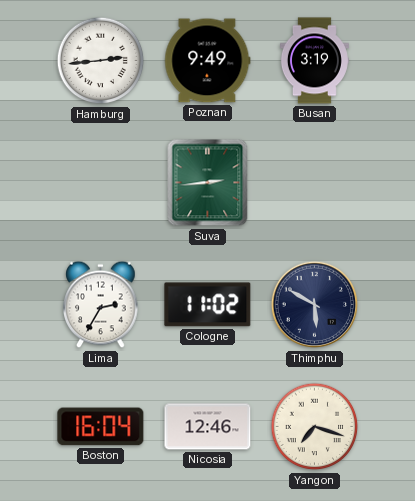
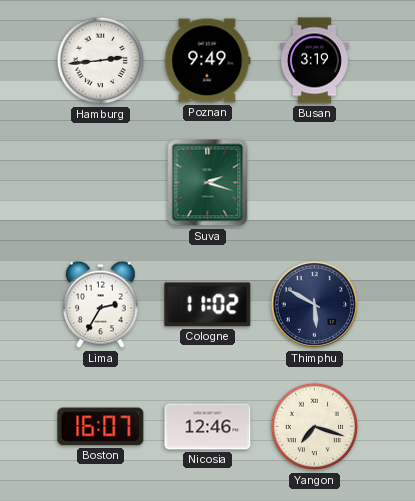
Suva: 2:44 -> 2:18 (208, 183)
Boston: 16:04 -> 16:07 (101, 427)
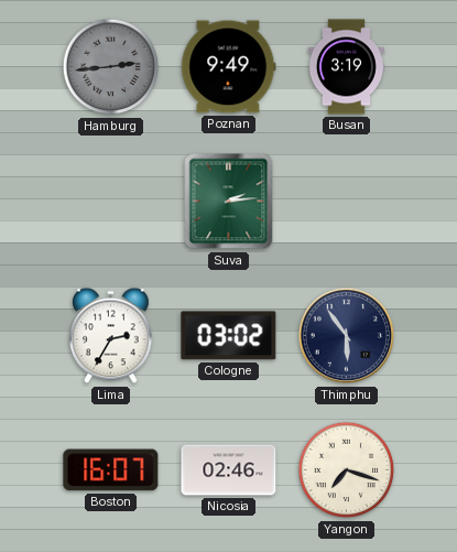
Hamburg dial: white -> grey (111, 67)
Suva: 2:18 -> 2:14 (229, 202)
Cologne: 11:02 -> 03:02 (229, 336)
Thimphu: 5:50 -> 5:54 (347, 336)
Nicosia: 12:46 -> 02:46 (229, 470)
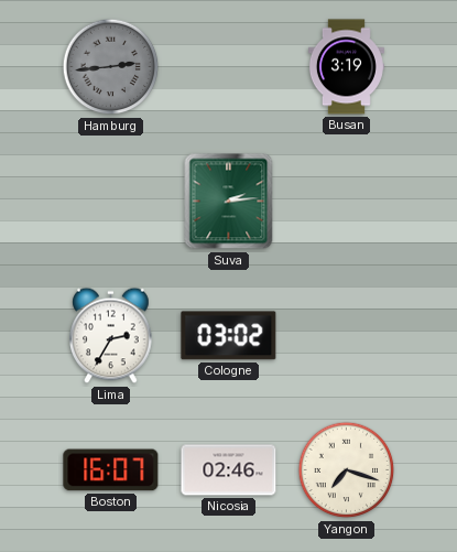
Poznan: 9:49 -> none (229, 67)
Thimphu: 5:54 -> none (347, 336)
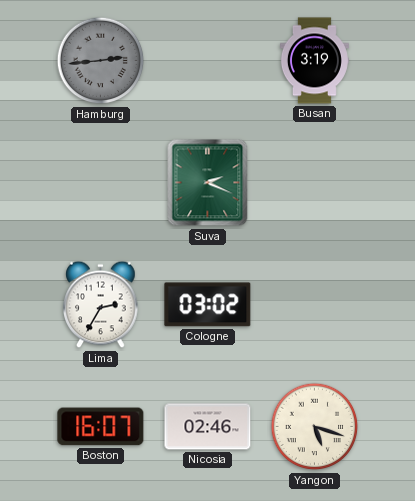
Suva: 2:14 -> 2:19 (208, 183)
Yangon: 7:18 -> 5:18 (315, 427)
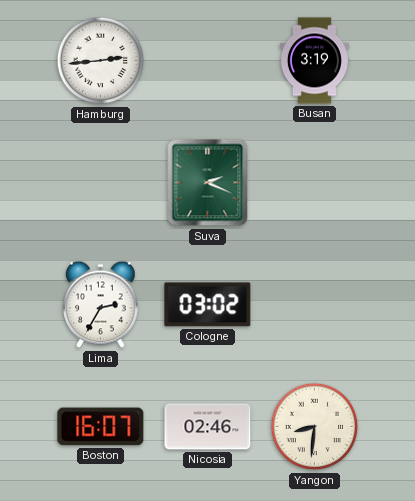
Hamburg dial: grey -> white (101, 61)
Yangon: 5:18 -> 8:31 (315, 427)
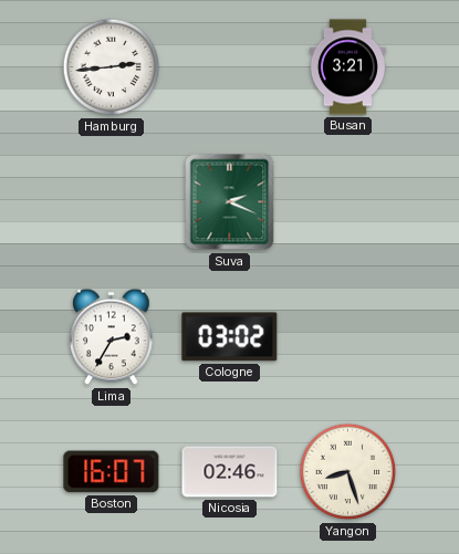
Busan: 3:19 -> 3:21 (347, 67)
Yangon: 8:31 -> 8:27 (348, 472)
